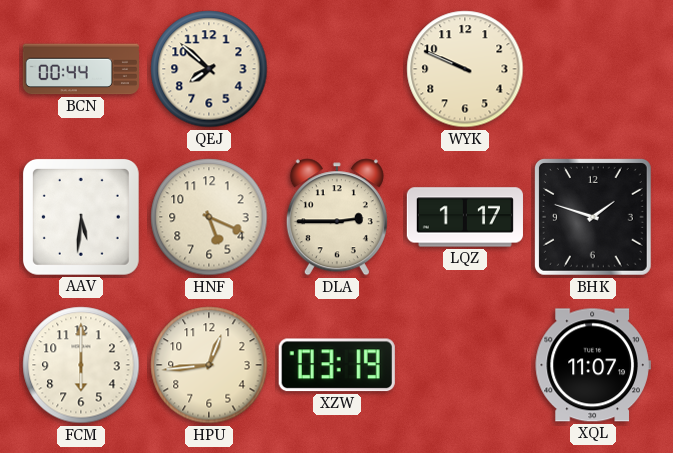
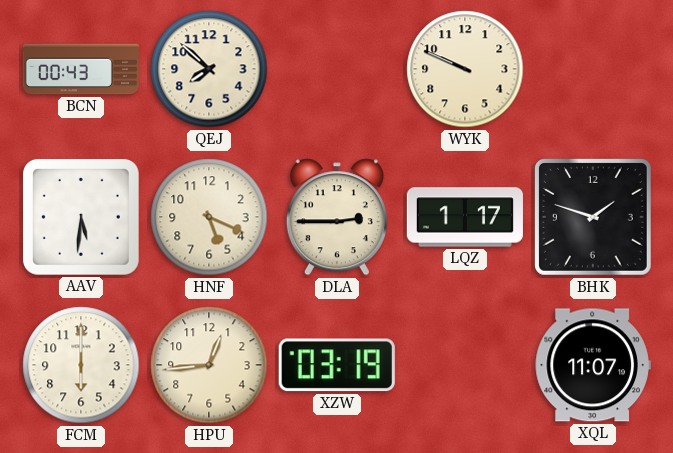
BCN: 00:44 -> 00:43 (81, 69)
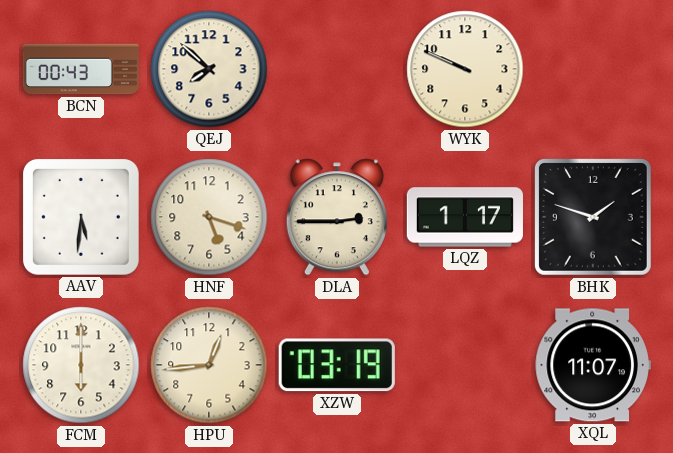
HNF: 5:19 -> 5:18 (209, 217)
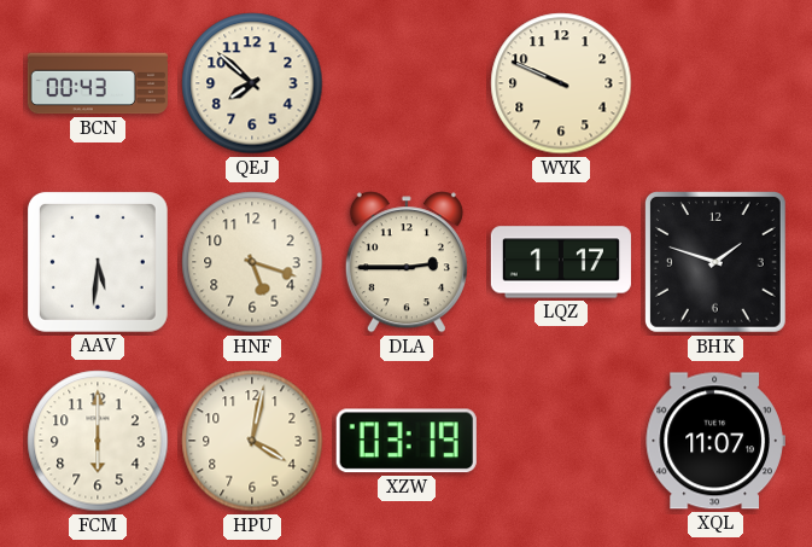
HPU: 12:44 -> 4:02 (252, 441)
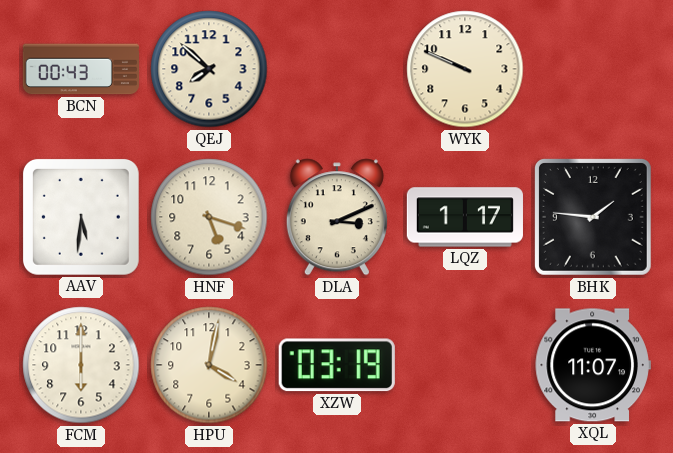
DLA: 2:45 -> 3:11 (337, 217)
BHK: 1:48 -> 1:46 (593, 217)
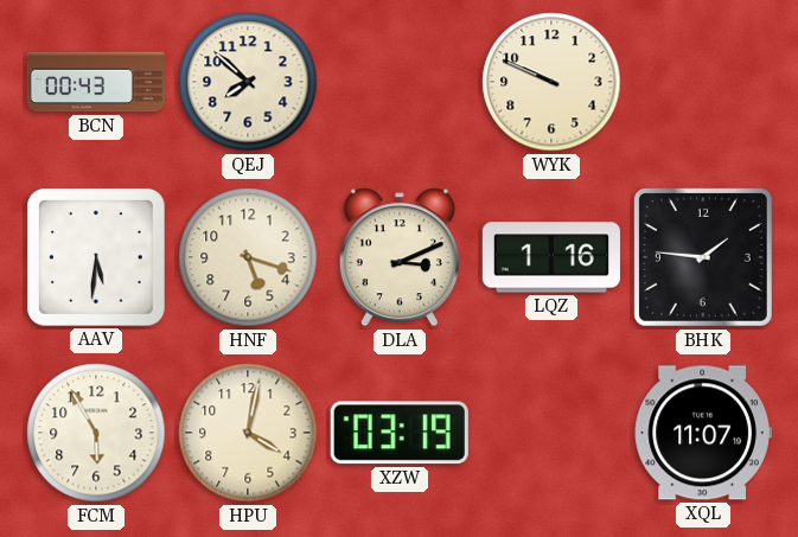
LQZ: 1:17 -> 1:16 (551, 257)
FCM: 6:00 -> 5:55 (96, 433)
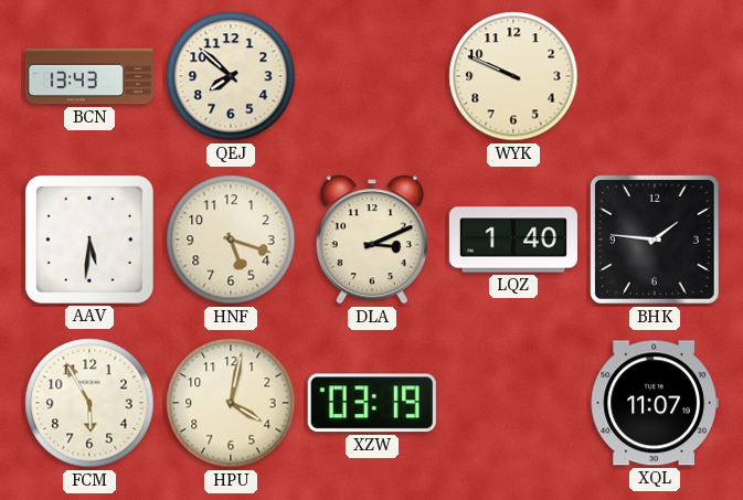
BCN: 00:43 -> 13:43 (89, 76)
LQZ: 1:16 -> 1:40 (513, 240)
